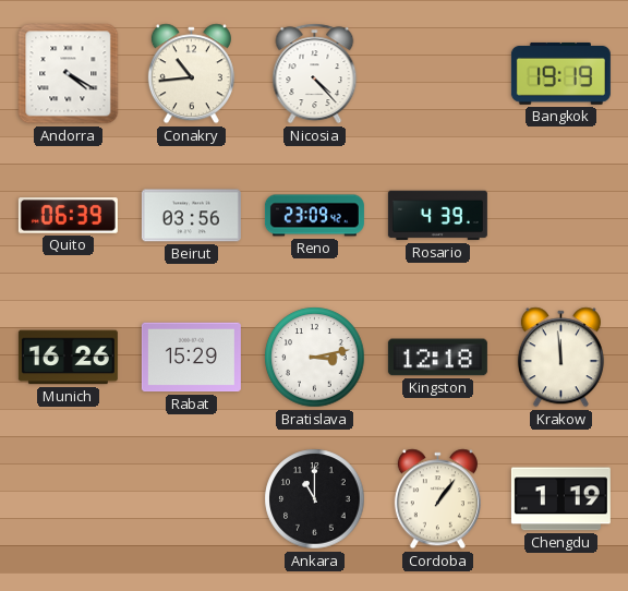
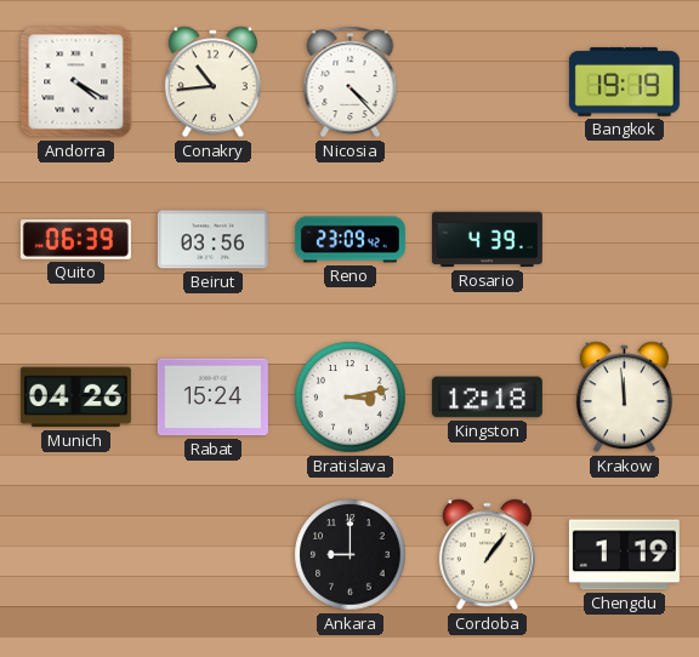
Munich: 16:26 -> 04:26 (75, 398)
Rabat: 15:29 -> 15:24 (212, 398)
Ankara: 11:00 -> 9:00 (351, 555)
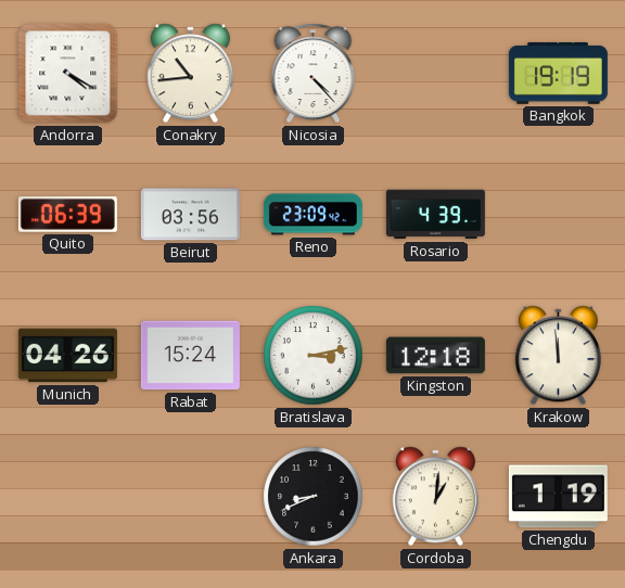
Ankara: 9:00 -> 8:41 (314, 497)
Cordoba: 1:06 -> 1:01 (435, 497)
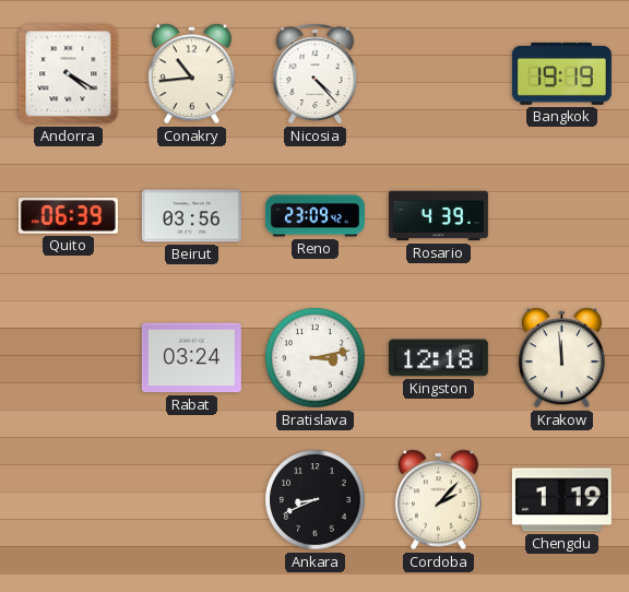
Munich: 04:26 -> none (67, 356)
Rabat: 15:24 -> 03:24 (191, 358)
Cordoba: 1:01 -> 2:07 (438, 500)
